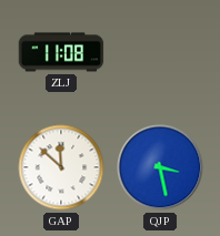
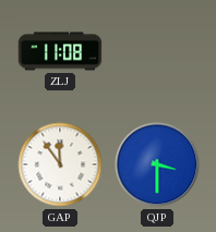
GAP: 11:52 -> 11:54 (60, 164)
QJP: 3:28 -> 3:30 (157, 164)
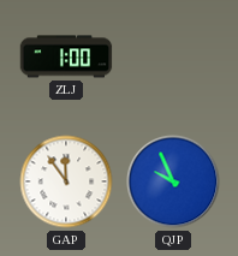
ZLJ: 11:08 -> 1:00 (66, 56)
QJP: 3:30 -> 9:56 (173, 181)
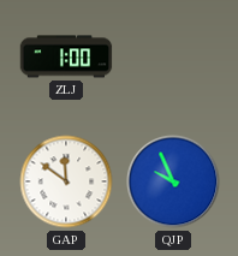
GAP: 11:54 -> 11:51 (66, 181)
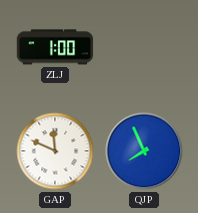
GAP: 11:51 -> 11:49 (55, 151)
QJP: 9:56 -> 7:56 (144, 151)
